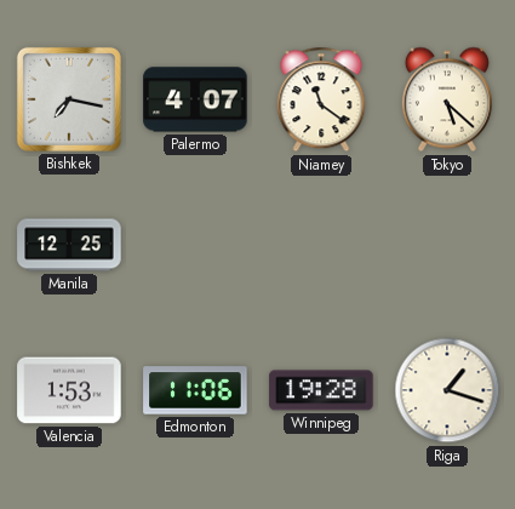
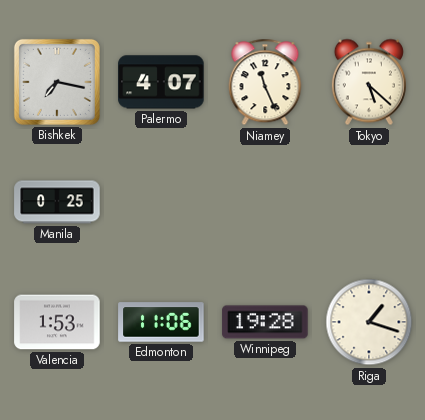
Niamey: 11:21 -> 11:26 (265, 82)
Manila: 12:25 -> 0:25 (57, 202)
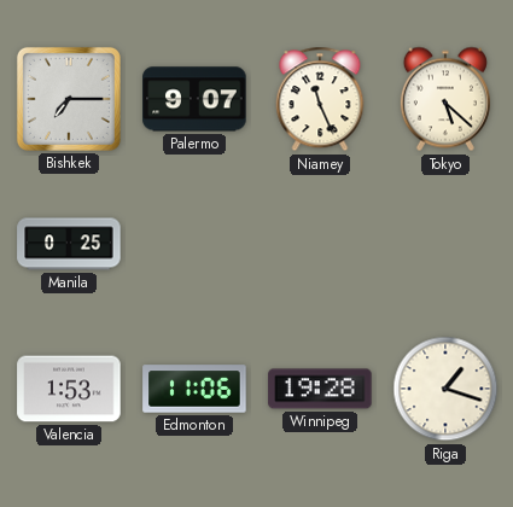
Bishkek: 7:17 -> 7:15 (69, 99)
Palermo: 4:07 -> 9:07 (194, 99)
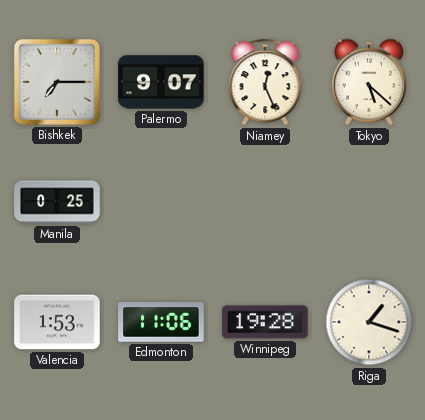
Niamey: 11:26 -> 12:26 (265, 82)
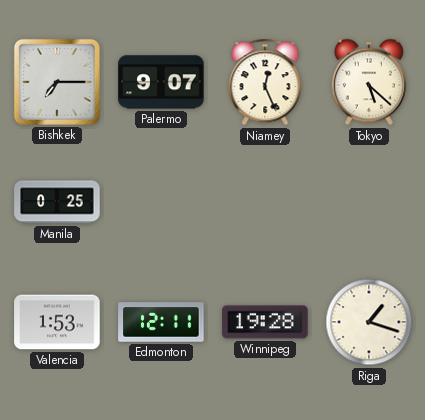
Edmonton: 11:06 -> 12:11 (161, 322)
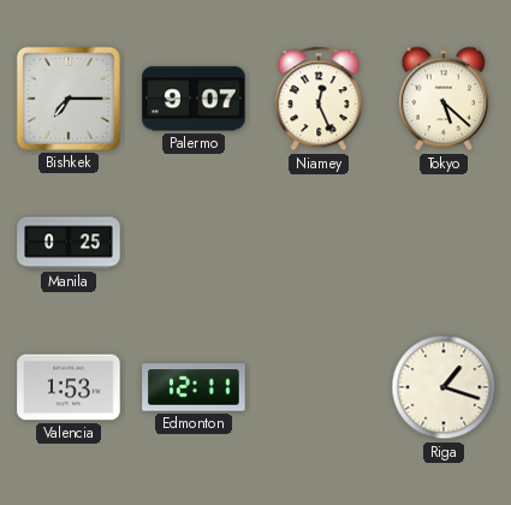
Winnipeg: 19:28 -> none (265, 322)
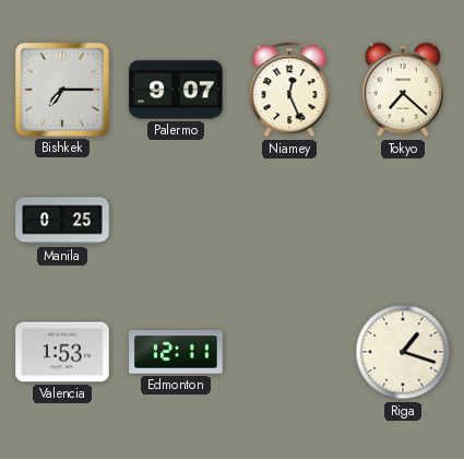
Tokyo: 5:22 -> 7:22 (403, 90)
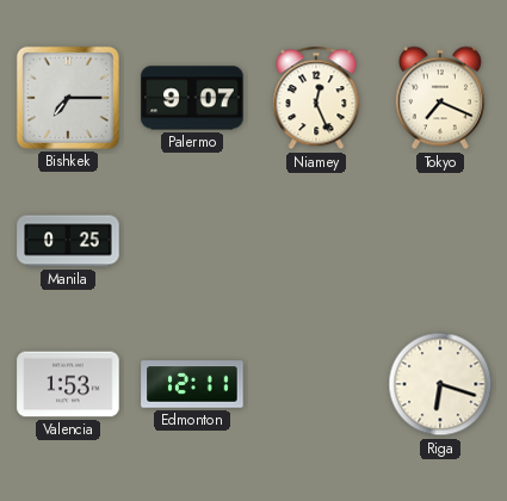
Tokyo: 7:22 -> 7:19 (440, 98)
Riga: 1:18 -> 6:18 (440, 384)
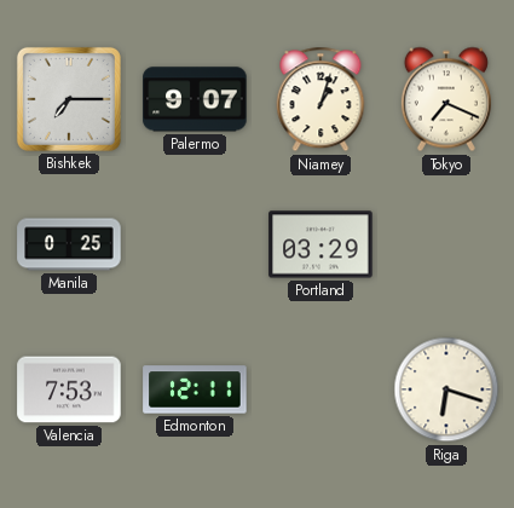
Niamey: 12:26 -> 1:03 (320, 99)
Portland: none -> 03:29 (320, 244)
Valencia: 1:53 -> 7:53 (69, 389)
